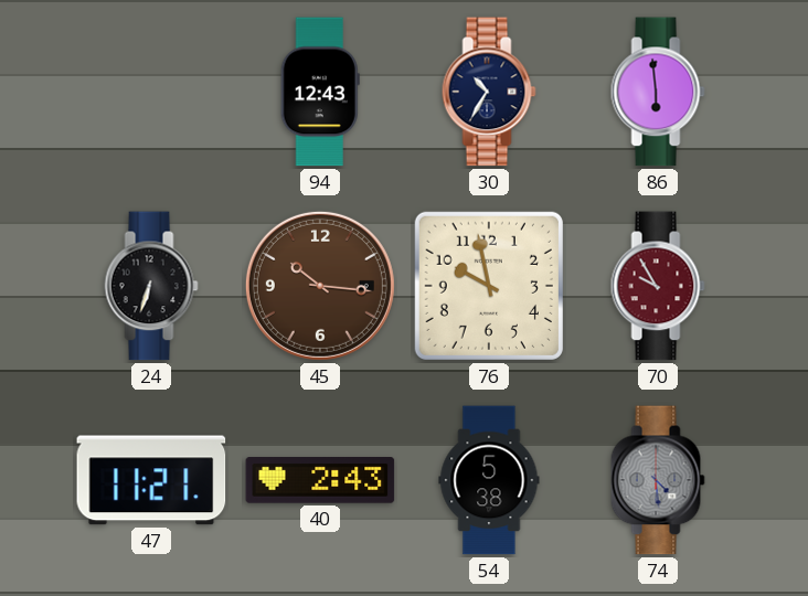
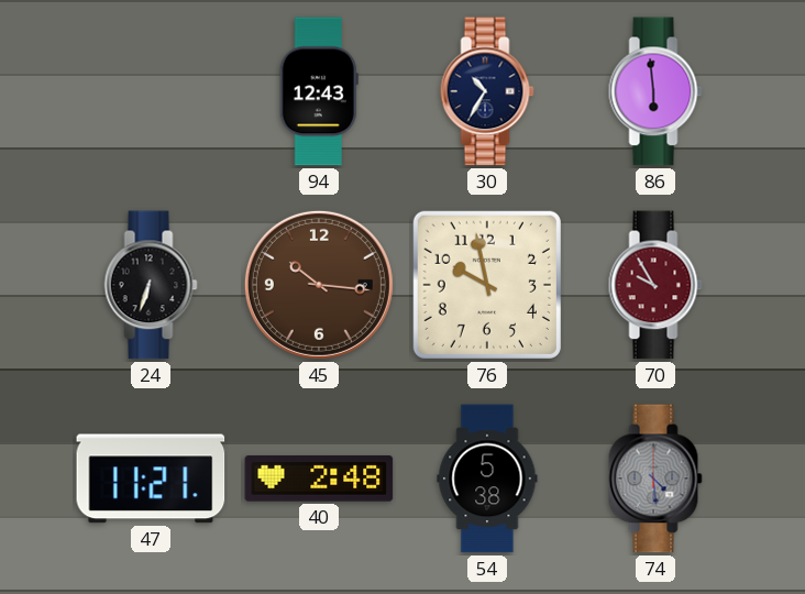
40: 2:43 -> 2:48 (319, 480)
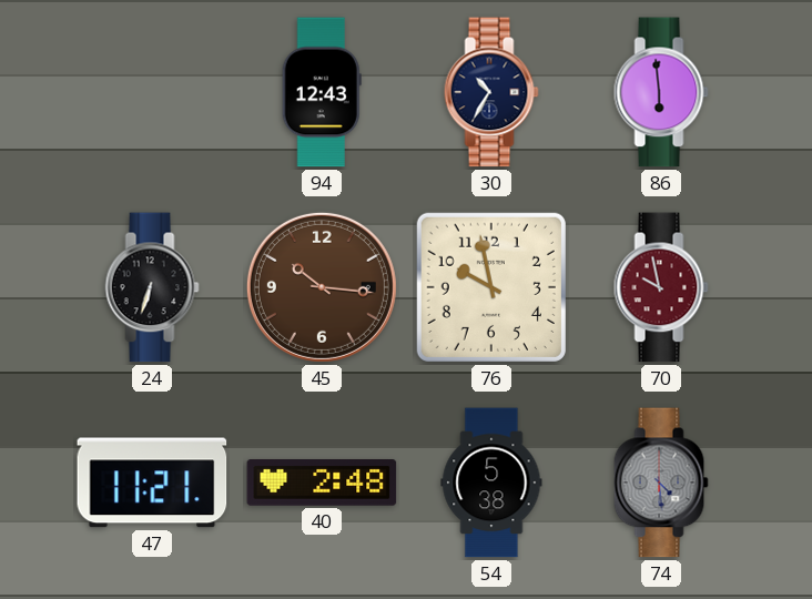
70: 9:55 -> 9:58 (661, 287)
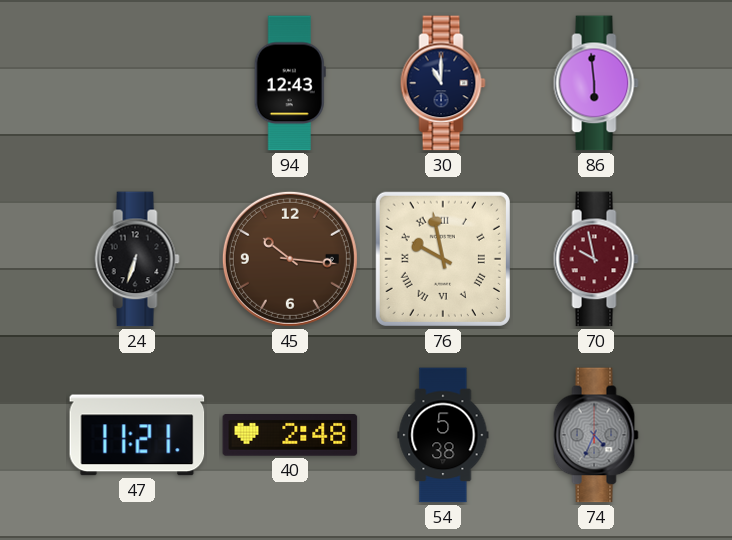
30: 10:35 -> 11:00 (443, 83)
76 numerals: Arabic -> Roman (443, 259)
74: 4:29 -> 4:34 (596, 435)
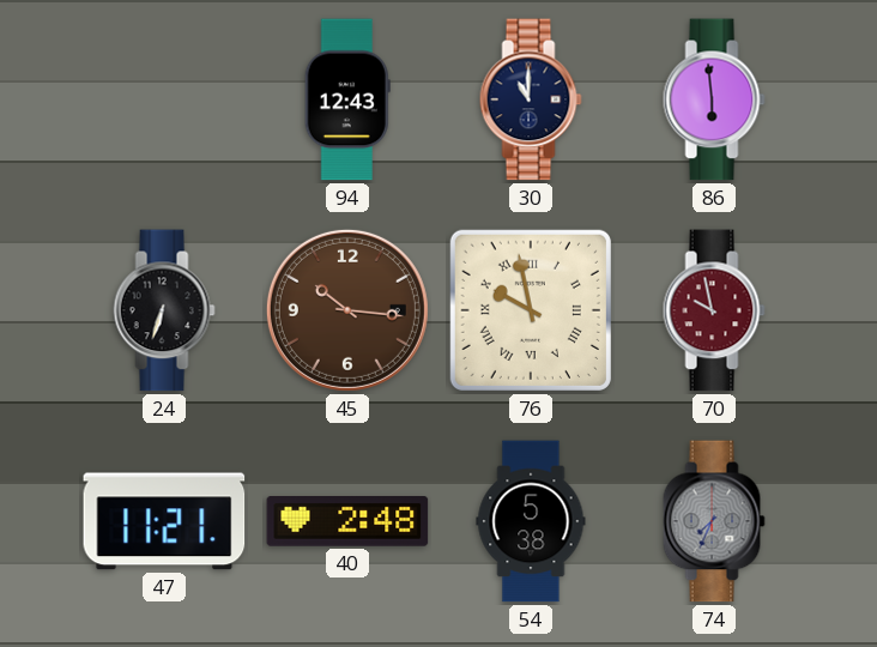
74: 4:34 -> 7:34 (714, 521)
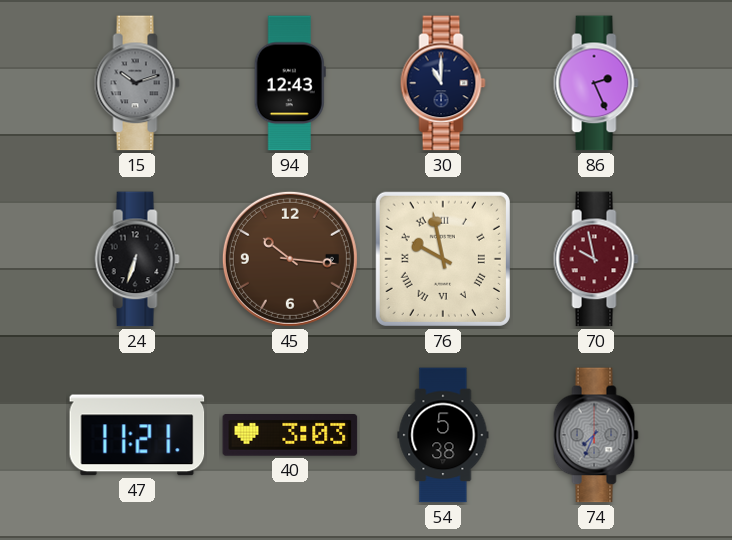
15: none -> 10:12 (137, 83)
86: 5:59 -> 2:26 (596, 83)
40: 2:48 -> 3:03 (290, 436)
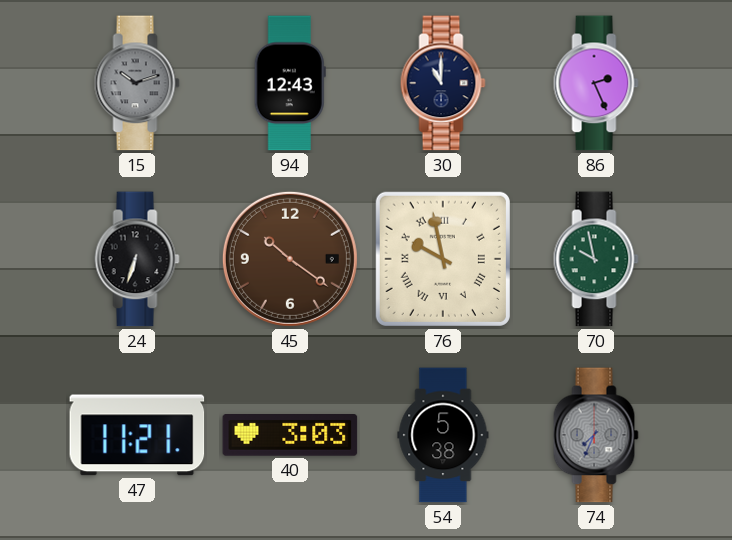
45: 10:16 -> 10:21 (290, 259)
70 dial: burgundy -> green (596, 259)
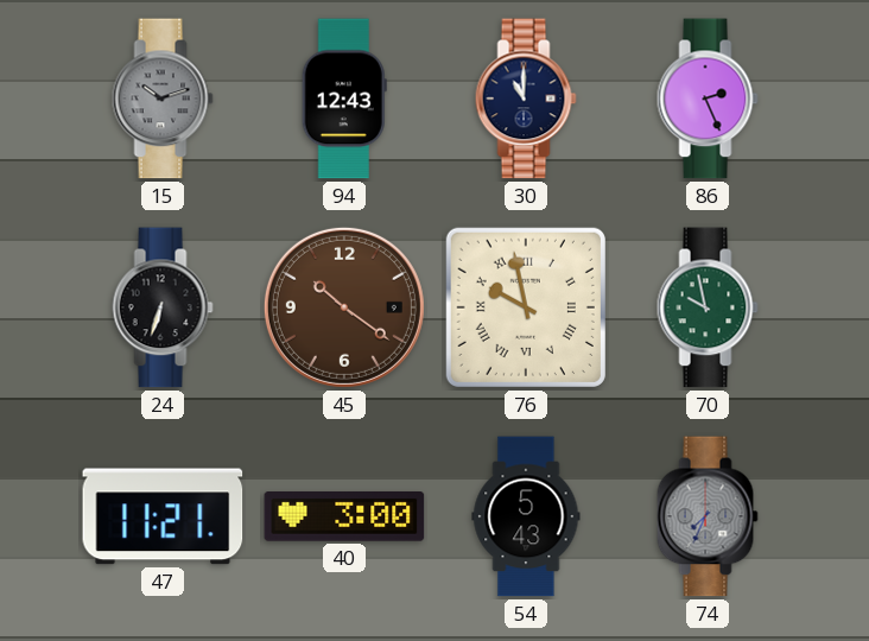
40: 3:03 -> 3:00 (344, 518)
54: 5:38 -> 5:43 (526, 516)
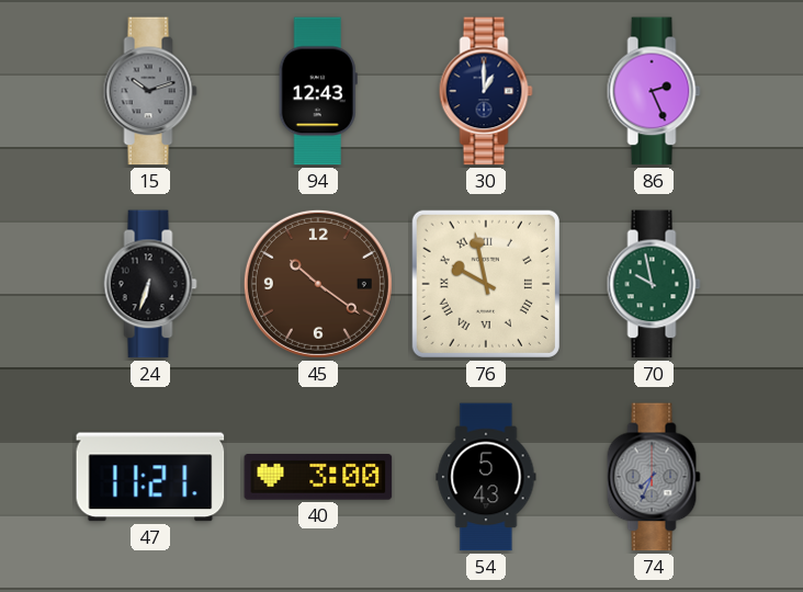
30: 11:00 -> 1:00 (486, 91)
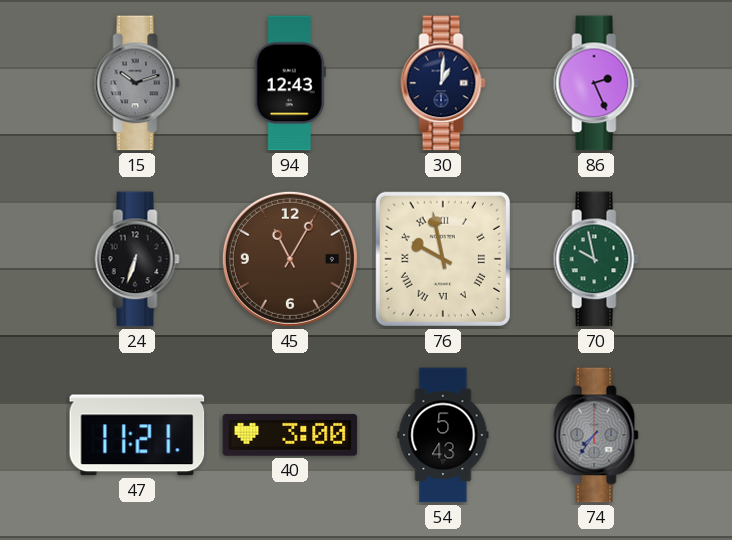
30: 1:00 -> 1:01 (443, 83)
45: 10:21 -> 11:05 (290, 259)
74: 7:34 -> 7:36 (596, 435)
